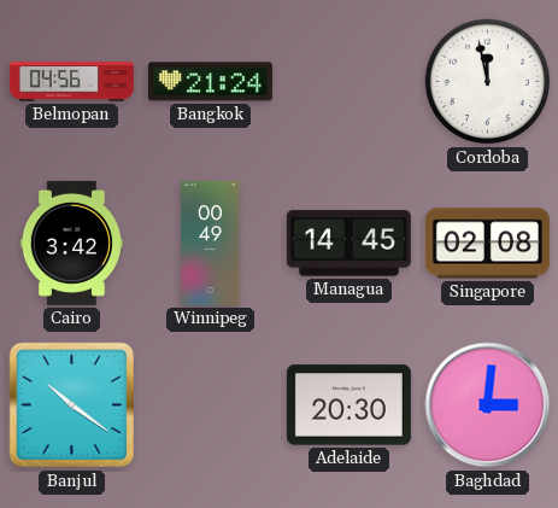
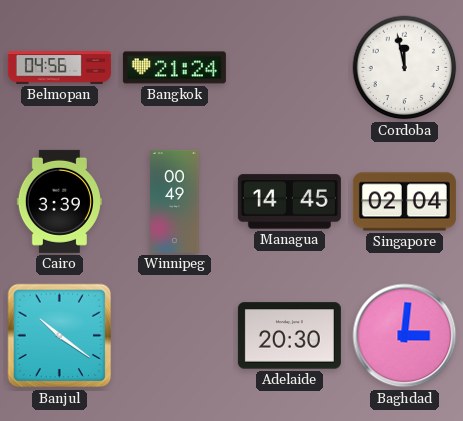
Cairo: 3:42 -> 3:39 (59, 201)
Singapore: 02:08 -> 02:04 (404, 202)
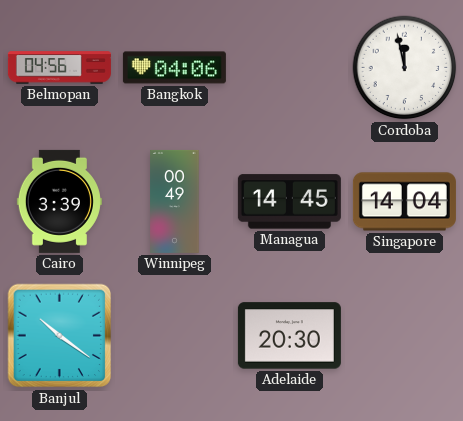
Bangkok: 21:24 -> 04:06 (174, 68)
Singapore: 02:04 -> 14:04 (404, 202)
Baghdad: 3:01 -> none (405, 336)
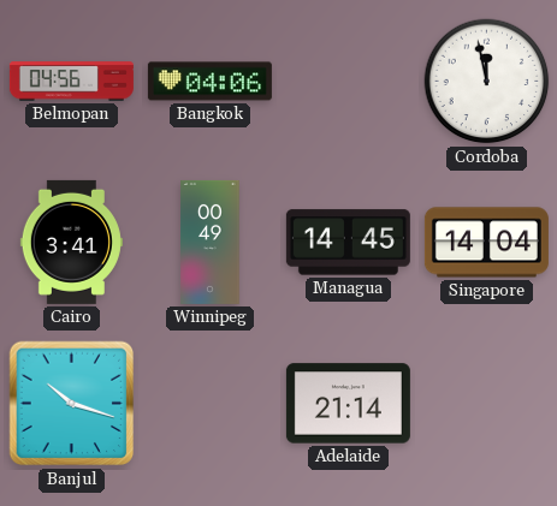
Cairo: 3:39 -> 3:41 (71, 242)
Banjul: 10:21 -> 10:18 (72, 404)
Adelaide: 20:30 -> 21:14 (348, 404)
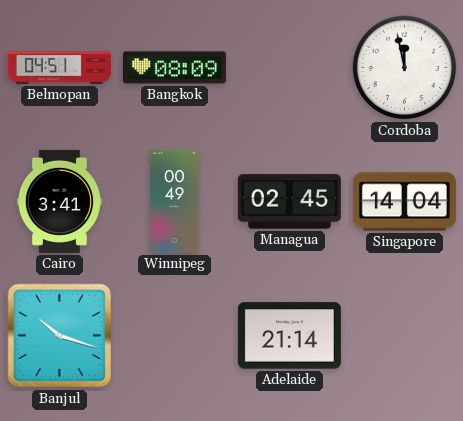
Belmopan: 04:56 -> 04:51 (59, 68)
Bangkok: 04:06 -> 08:09 (174, 68)
Managua: 14:45 -> 02:45 (289, 202)
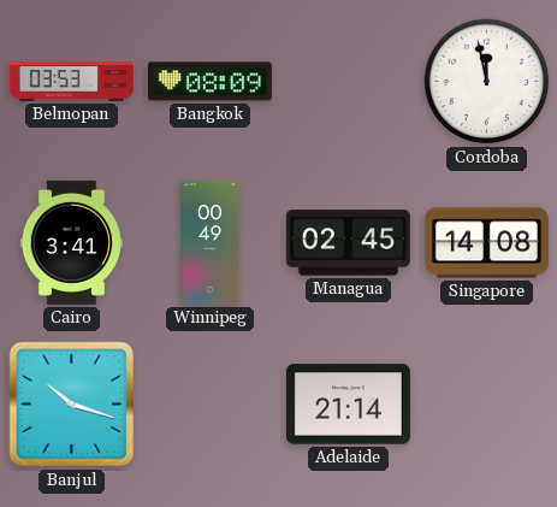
Belmopan: 04:51 -> 03:53 (71, 82)
Singapore: 14:04 -> 14:08 (486, 243)
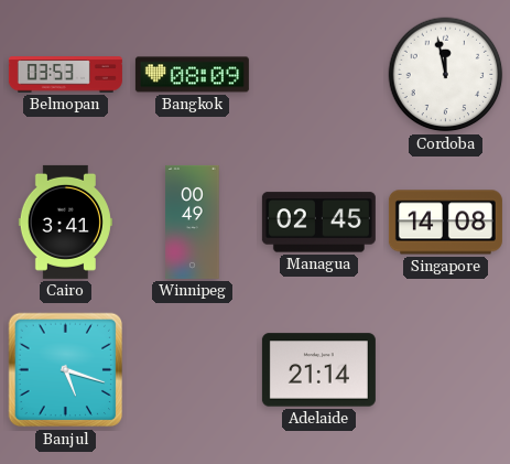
Banjul: 10:18 -> 5:18 (66, 370)
